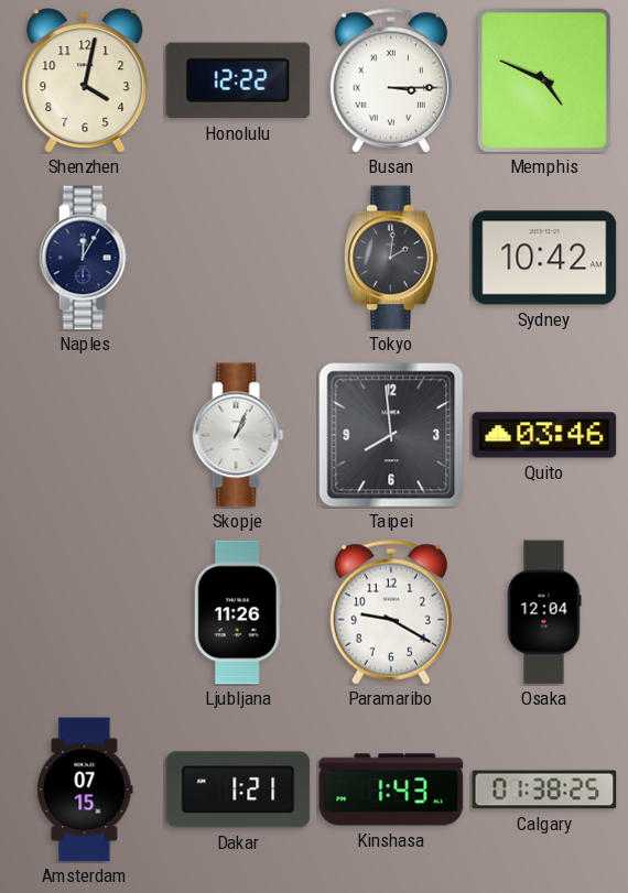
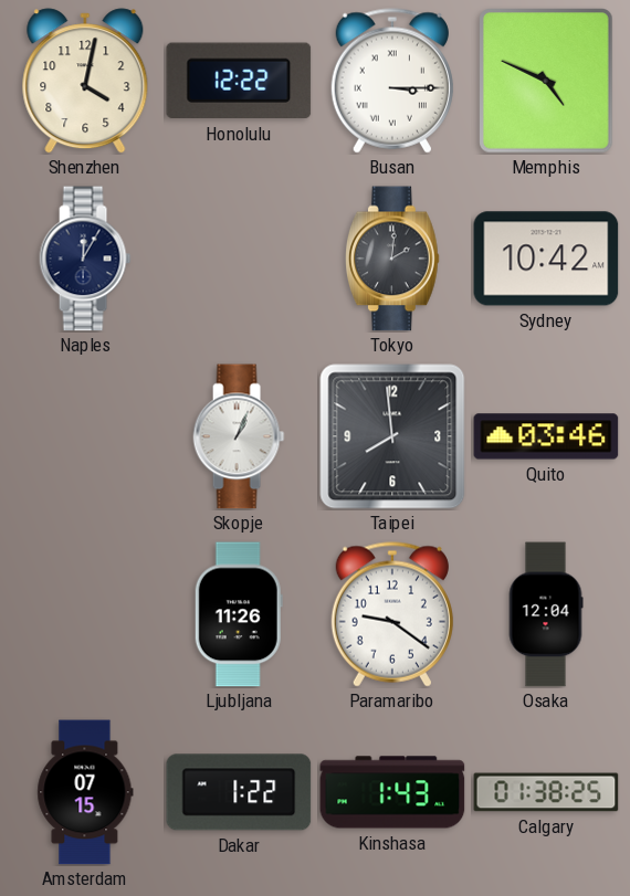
Paramaribo: 9:20 -> 9:21 (392, 614)
Dakar: 1:21 -> 1:22 (239, 792)
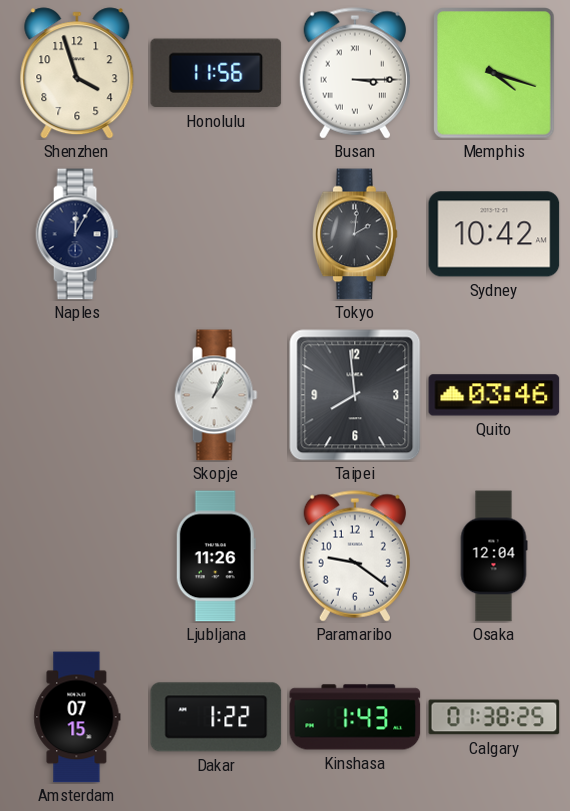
Shenzhen: 4:02 -> 3:57 (77, 73)
Honolulu: 12:22 -> 11:56 (216, 73)
Memphis: 4:49 -> 4:18 (494, 73)
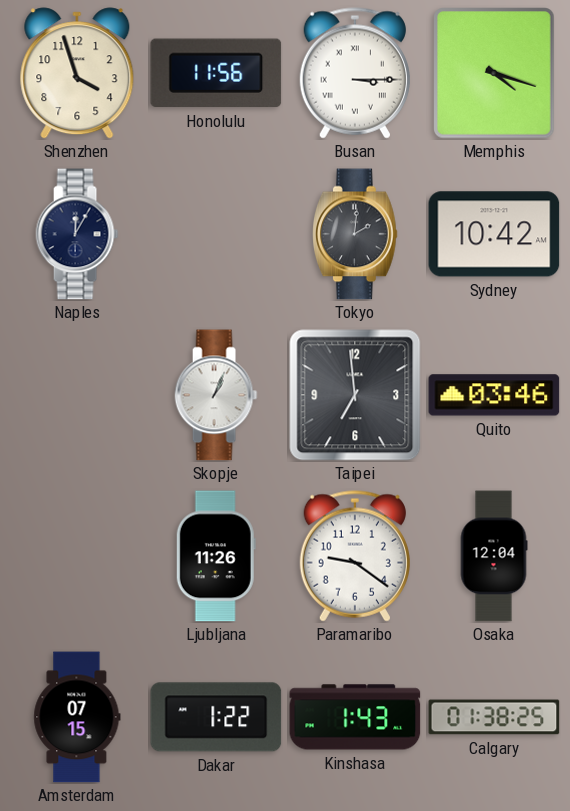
Taipei: 7:59 -> 6:59 (355, 395)
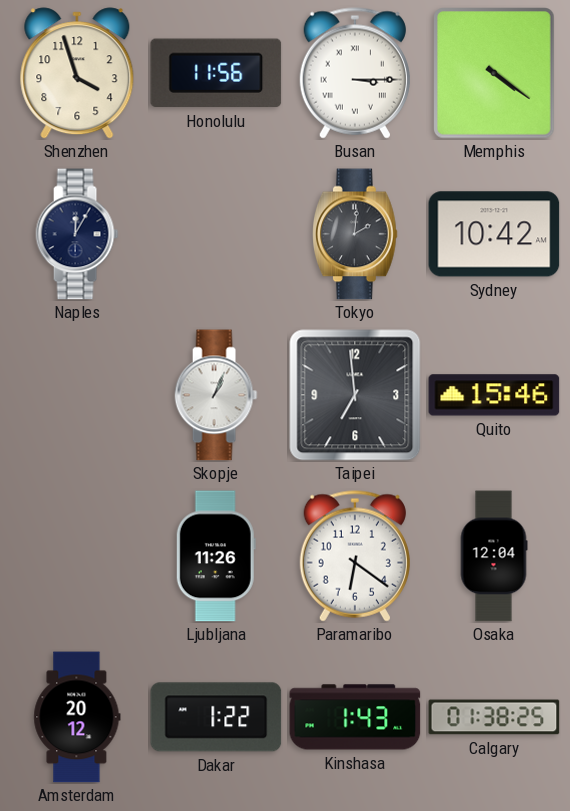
Memphis: 4:18 -> 4:21 (494, 73)
Quito: 03:46 -> 15:46 (494, 395)
Paramaribo: 9:21 -> 6:21 (355, 556)
Amsterdam: 07:15 -> 20:12 (77, 717)
